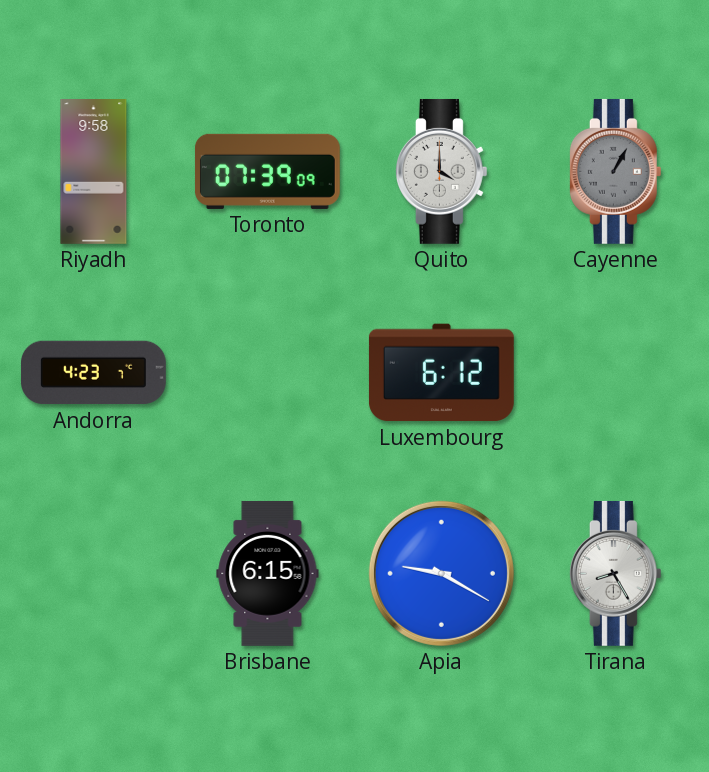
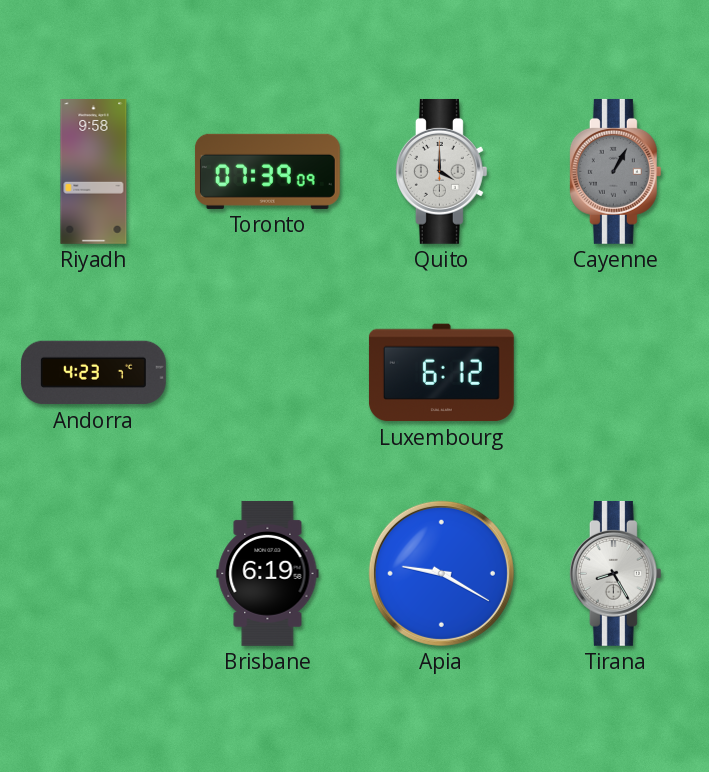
Brisbane: 6:15 -> 6:19 (268, 573)
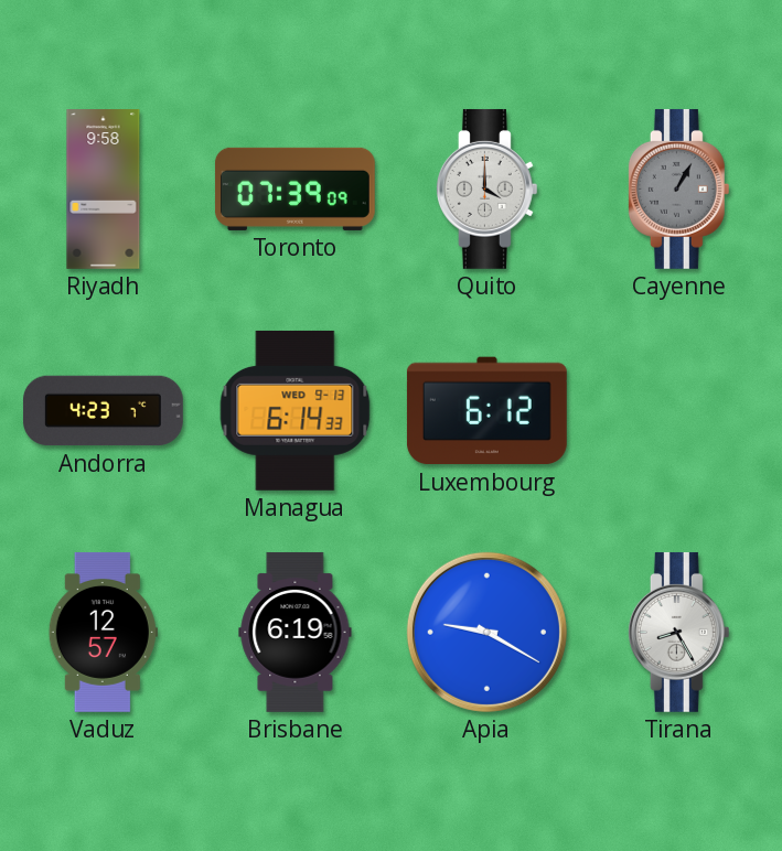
Managua: none -> 6:14 (296, 410)
Vaduz: none -> 12:57 (103, 633)
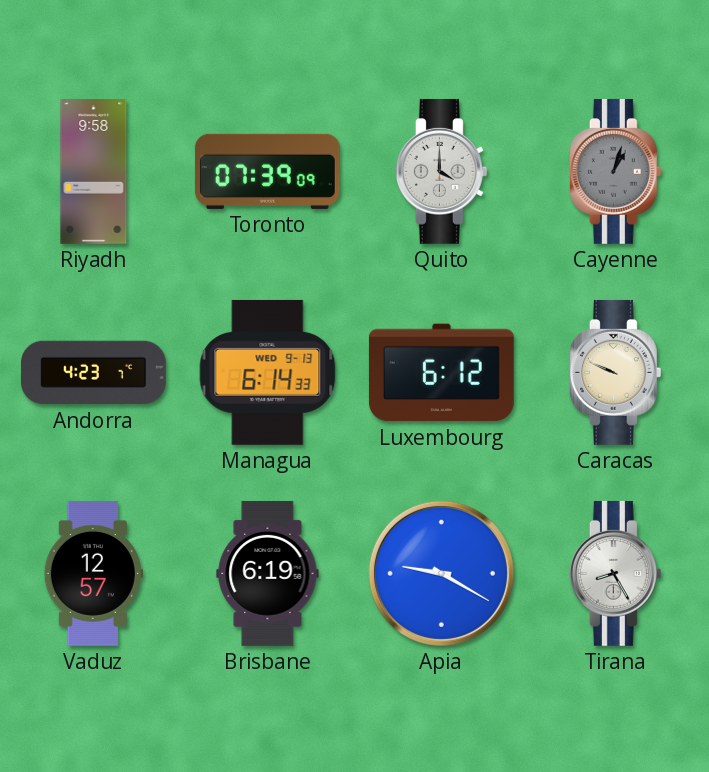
Cayenne: 1:05 -> 1:03 (615, 171)
Caracas: none -> 9:49 (615, 372)
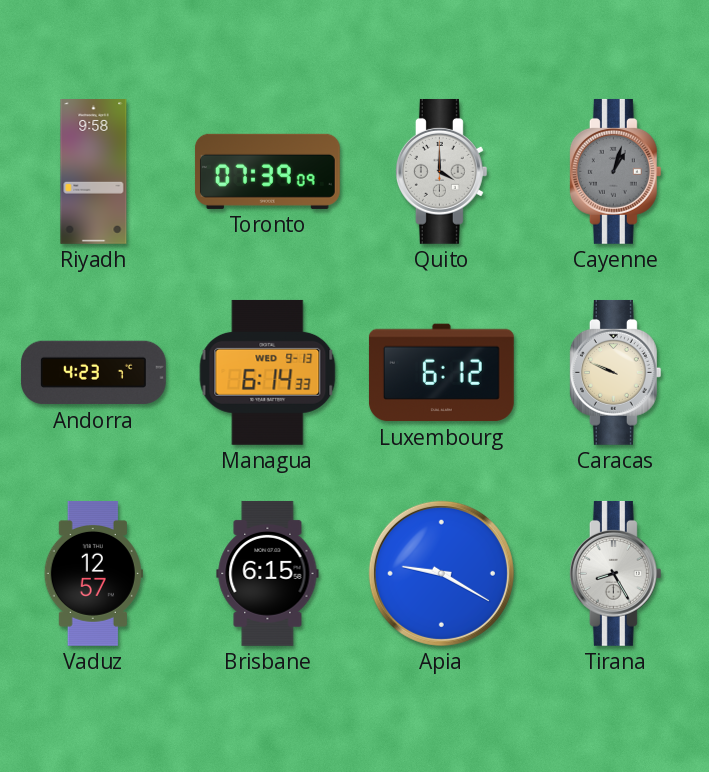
Brisbane: 6:19 -> 6:15 (268, 573)
